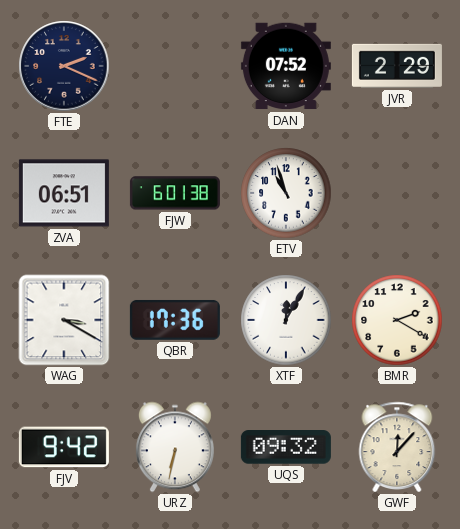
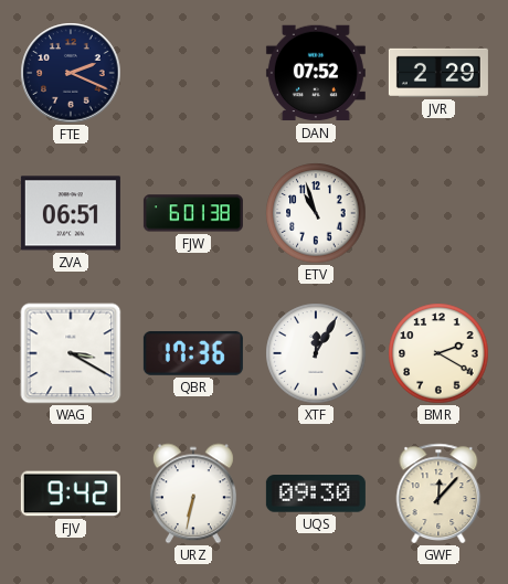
UQS: 09:32 -> 09:30 (316, 493)
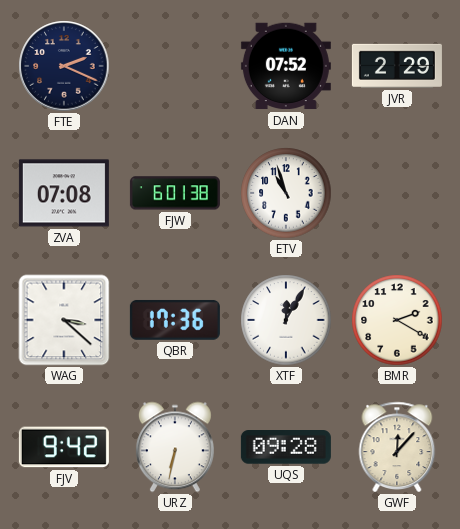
ZVA: 06:51 -> 07:08 (64, 193)
WAG: 3:20 -> 3:22 (64, 320)
UQS: 09:30 -> 09:28 (286, 447)
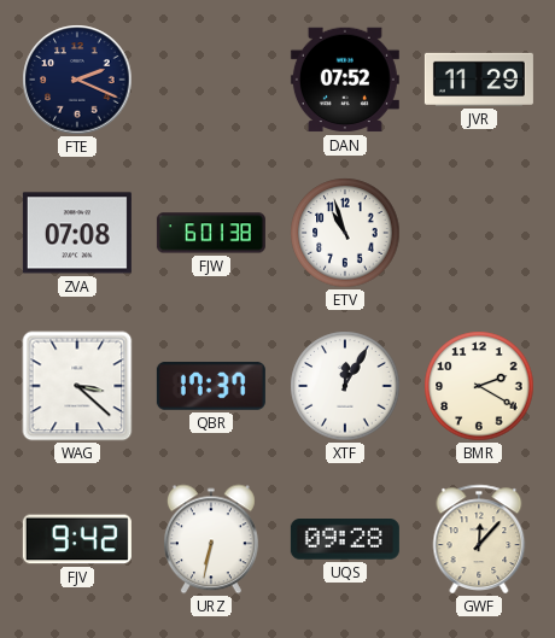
JVR: 2:29 -> 11:29 (479, 80)
QBR: 17:36 -> 17:37 (211, 386)
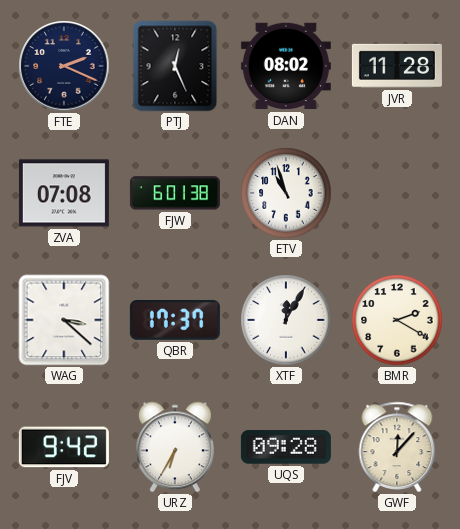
PTJ: none -> 12:26 (175, 66)
DAN: 07:52 -> 08:02 (286, 66)
JVR: 11:29 -> 11:28 (397, 66)
URZ: 6:32 -> 6:35 (175, 447)
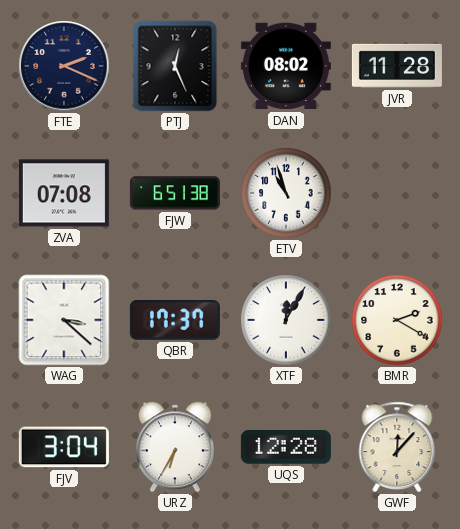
FJW: 6:01 -> 6:51 (175, 193)
FJV: 9:42 -> 3:04 (64, 447)
UQS: 09:28 -> 12:28 (286, 447)
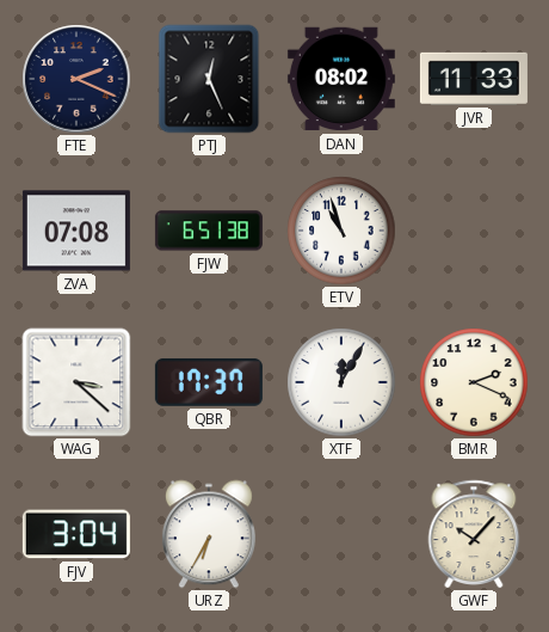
JVR: 11:28 -> 11:33 (474, 79)
BMR: 2:20 -> 2:19 (474, 382)
UQS: 12:28 -> none (286, 447)
GWF: 12:07 -> 10:07 (474, 534)
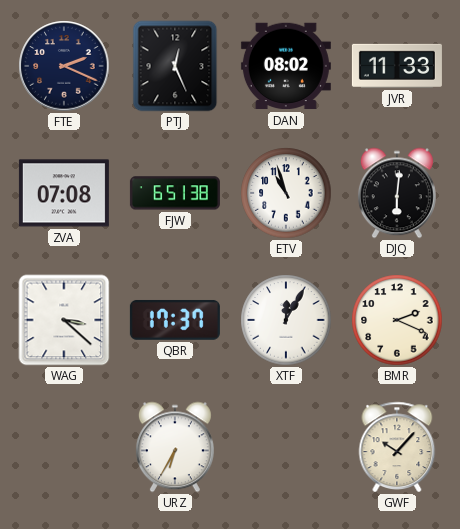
DJQ: none -> 6:01 (397, 193)
FJV: 3:04 -> none (76, 534)
